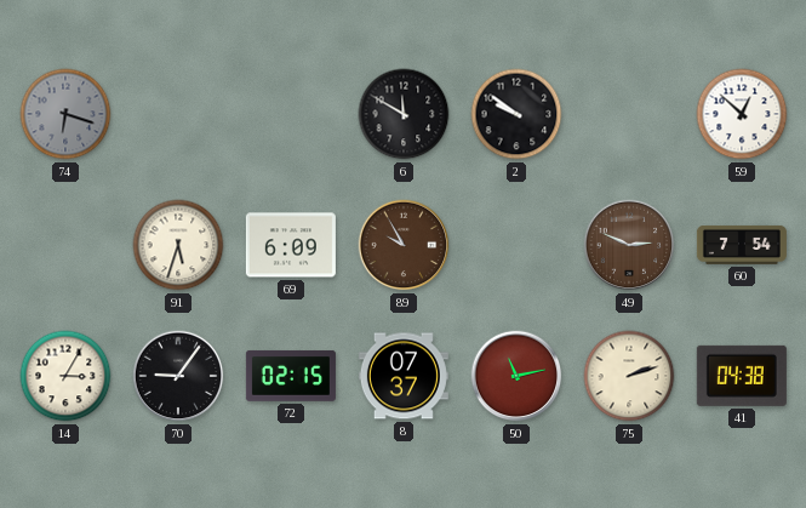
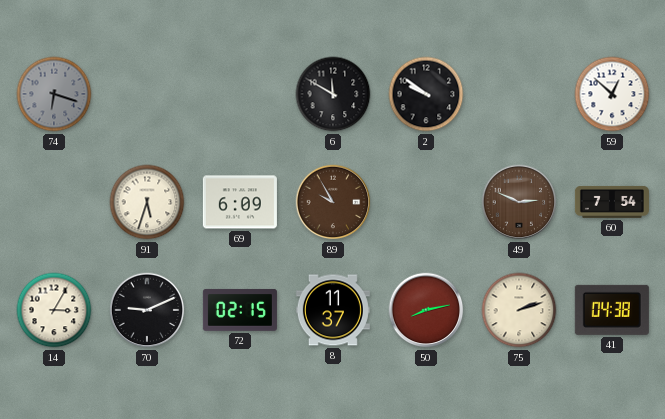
70: 9:06 -> 9:11 (147, 310)
8: 07:37 -> 11:37 (333, 310)
50: 11:13 -> 8:13 (426, 310)
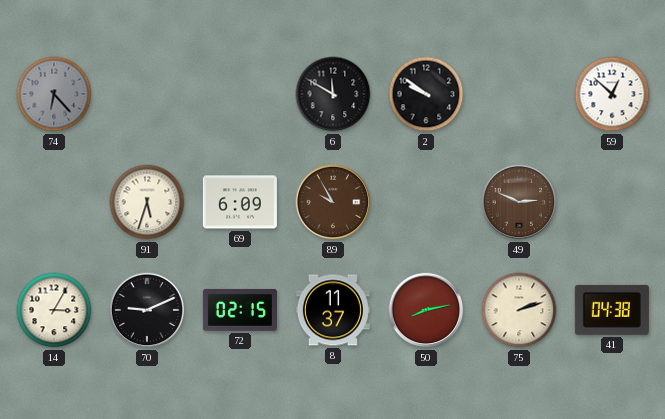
74: 6:18 -> 6:23 (54, 94)
60: 7:54 -> none (612, 202)
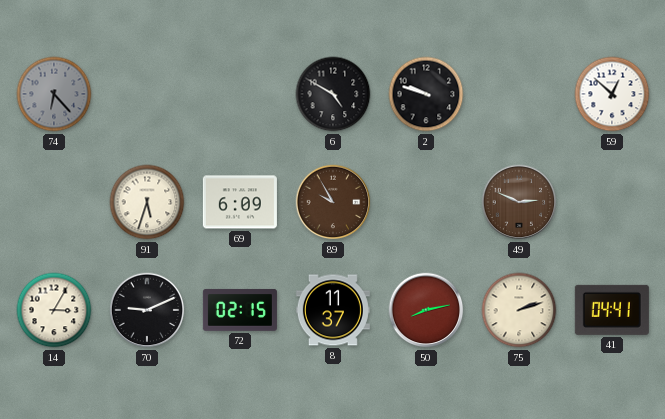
6: 11:50 -> 4:50 (333, 94)
2: 9:51 -> 9:48 (426, 94)
41: 04:38 -> 04:41 (612, 310)
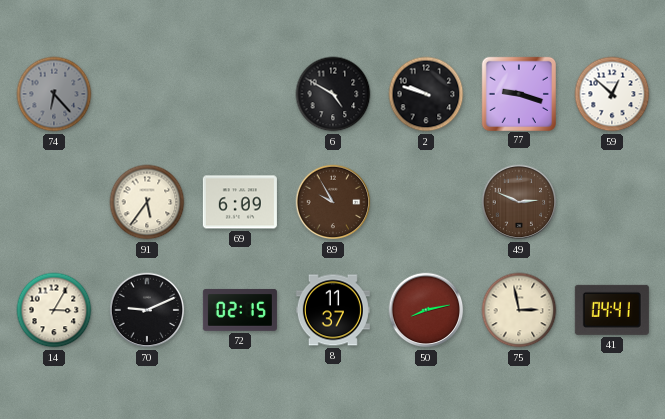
77: none -> 9:18 (518, 93)
91: 5:33 -> 5:36 (147, 202)
75: 2:12 -> 2:58 (519, 310)
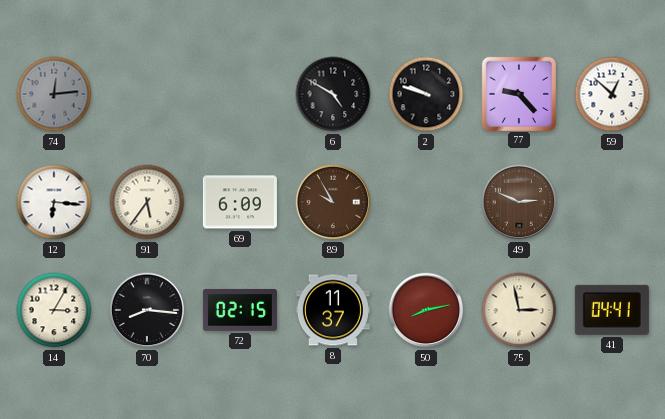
74: 6:23 -> 12:14 (54, 94)
77: 9:18 -> 9:23 (518, 93)
12: none -> 6:16 (54, 202)
70: 9:11 -> 8:16 (147, 310)
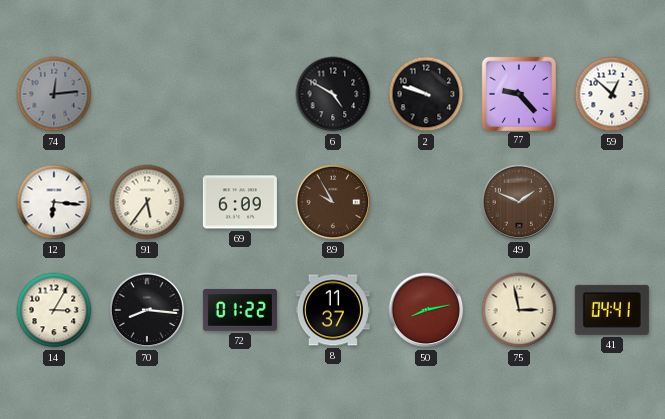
49: 2:49 -> 1:49 (519, 202)
72: 02:15 -> 01:22 (240, 310)
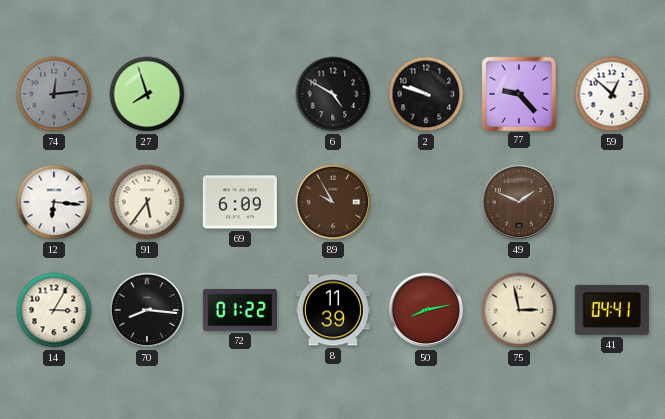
27: none -> 7:57 (147, 94)
8: 11:37 -> 11:39 (333, 310)
